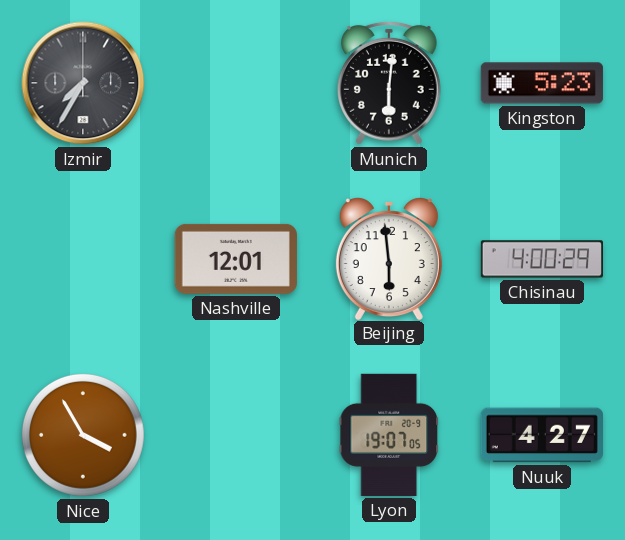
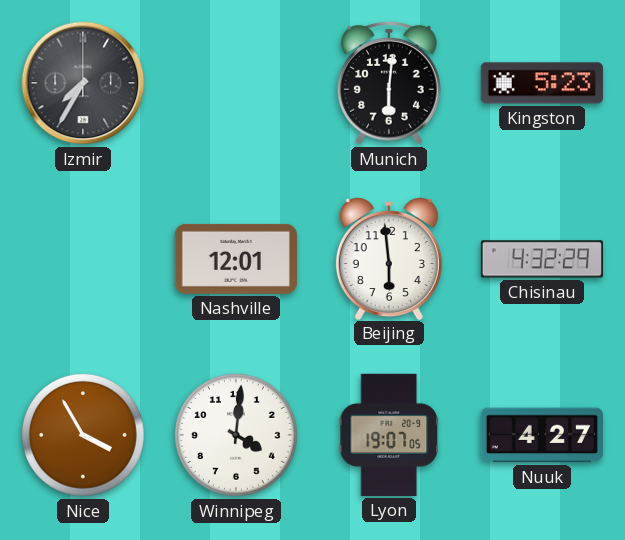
Chisinau: 4:00 -> 4:32 (541, 259)
Winnipeg: none -> 4:01 (236, 435)
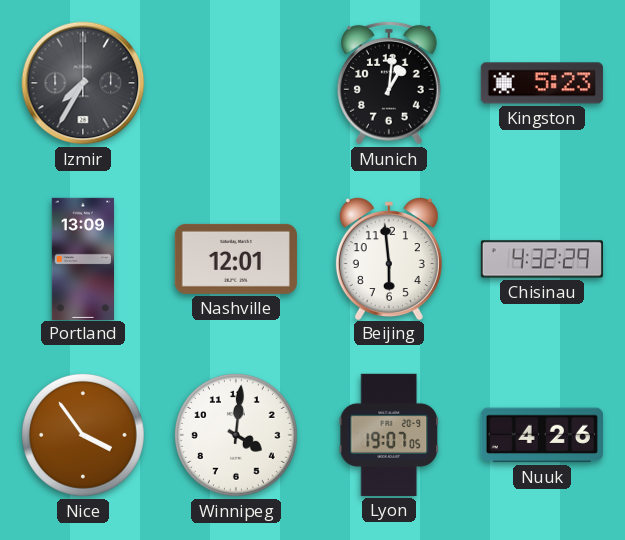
Munich: 6:01 -> 1:01 (389, 83)
Portland: none -> 13:09 (82, 258)
Nice: 3:55 -> 3:54 (83, 435)
Nuuk: 4:27 -> 4:26 (542, 435)
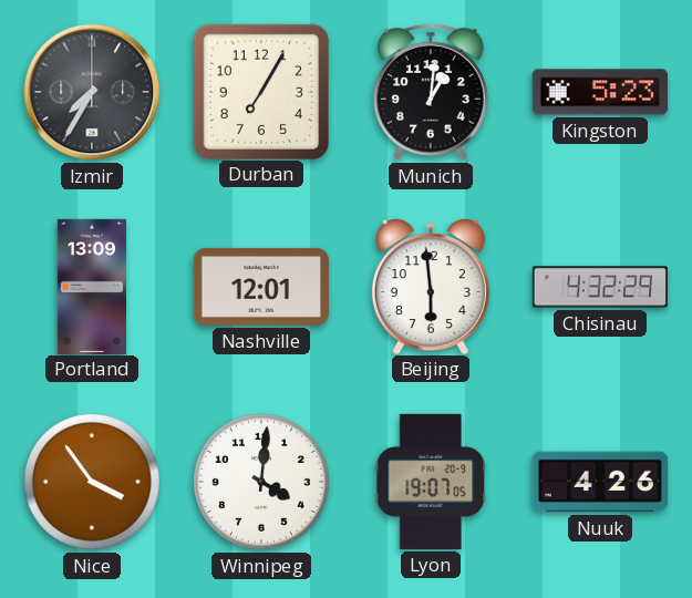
Durban: none -> 7:05 (260, 91)
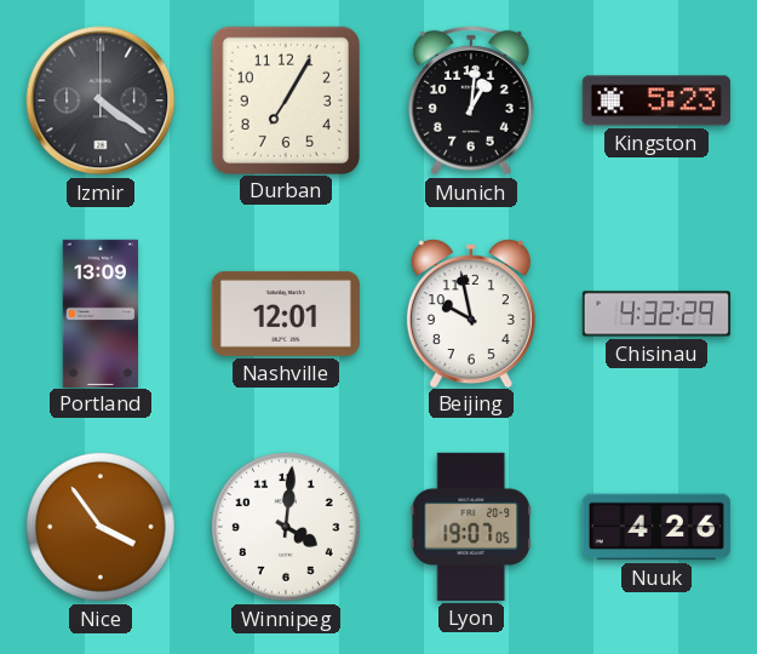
Izmir: 7:35 -> 4:21 (101, 101)
Beijing: 5:59 -> 9:58 (471, 314)
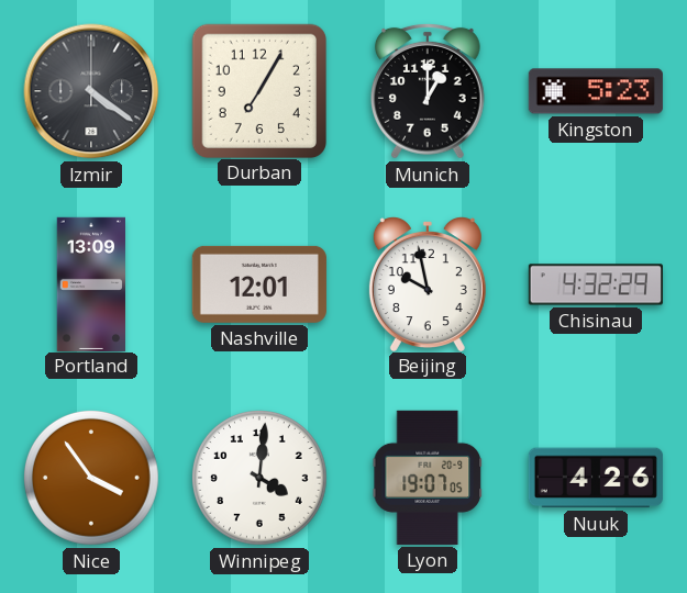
Munich: 1:01 -> 1:00 (428, 91)
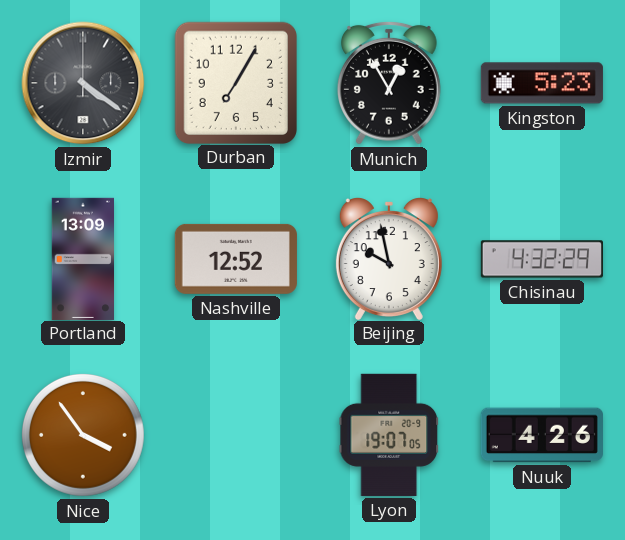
Munich: 1:00 -> 12:55 (389, 83)
Nashville: 12:01 -> 12:52 (236, 259)
Winnipeg: 4:01 -> none (259, 478)
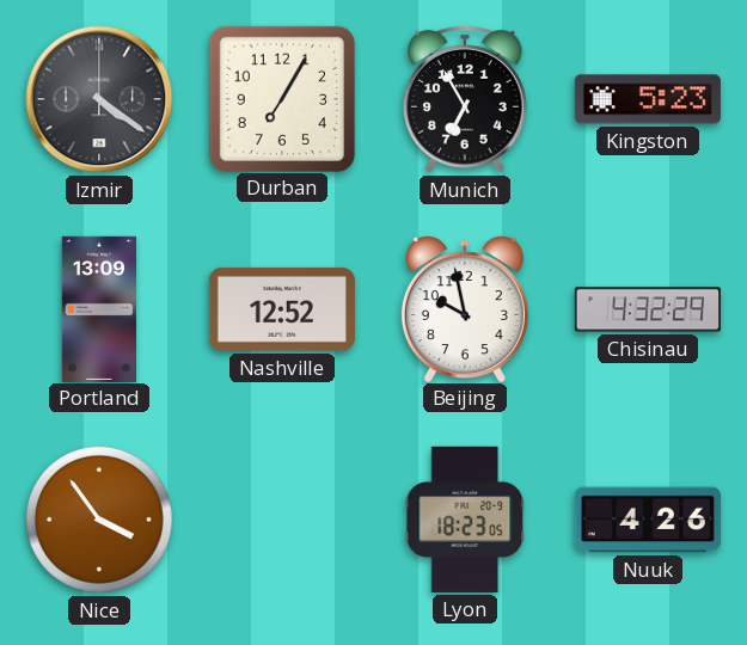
Munich: 12:55 -> 6:55 (465, 99)
Lyon: 19:07 -> 18:23 (465, 520)
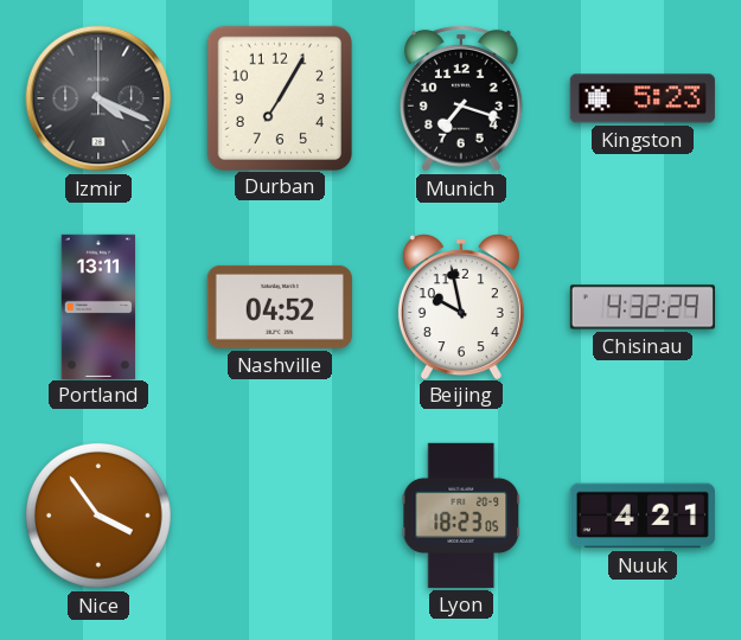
Izmir: 4:21 -> 4:19 (98, 98)
Munich: 6:55 -> 7:18 (461, 98)
Portland: 13:09 -> 13:11 (97, 306)
Nashville: 12:52 -> 04:52 (280, 307)
Nuuk: 4:26 -> 4:21 (643, 516)
